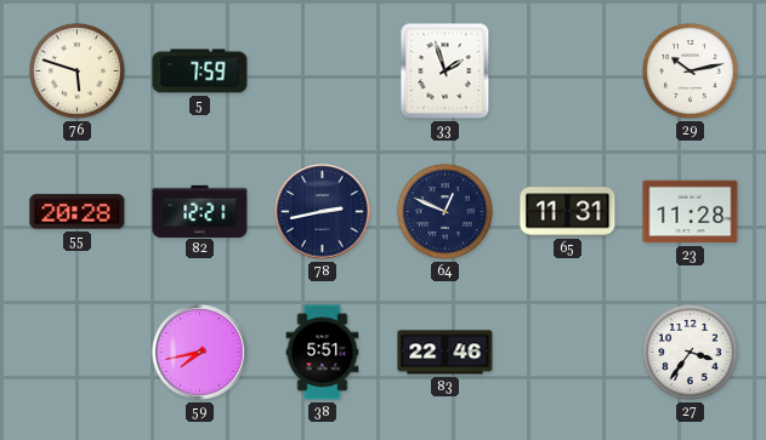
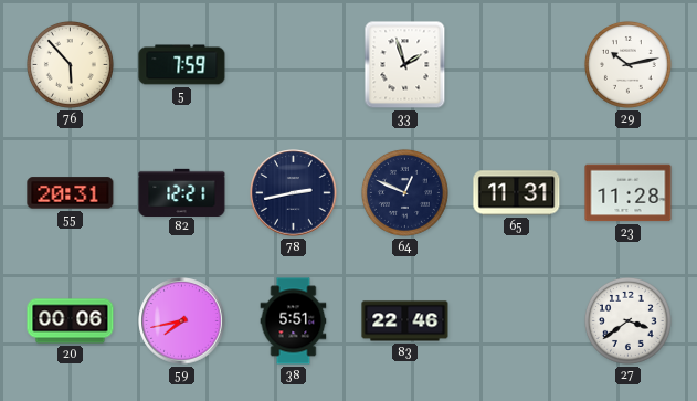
76: 5:48 -> 5:53 (70, 64)
55: 20:28 -> 20:31 (71, 193)
20: none -> 00:06 (71, 321)
27: 3:36 -> 3:39 (627, 320)
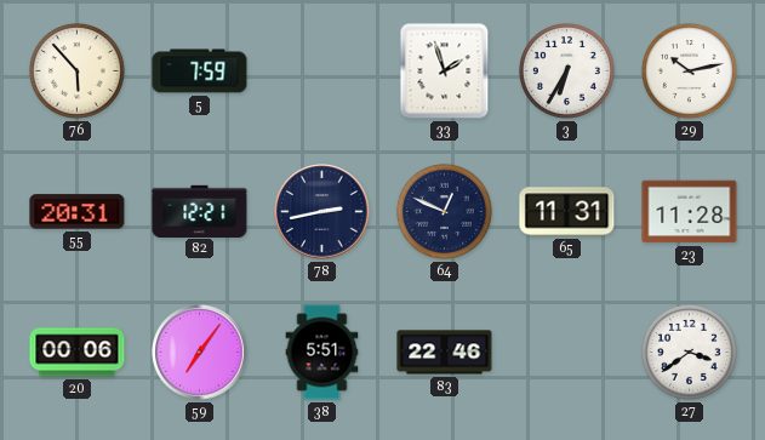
3: none -> 6:35 (566, 70)
59: 7:43 -> 7:06 (200, 353)
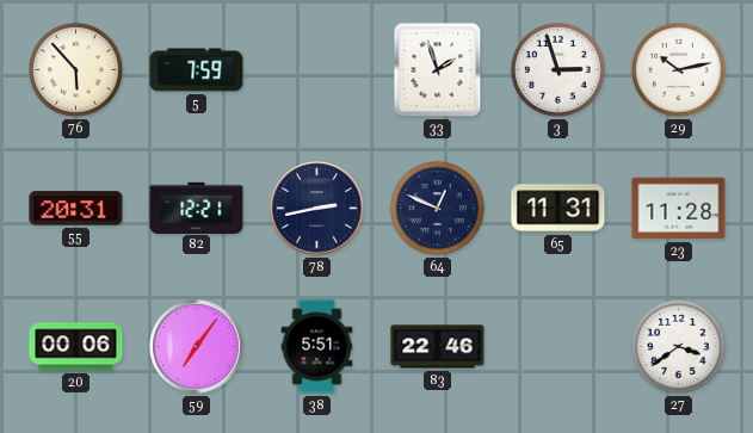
3: 6:35 -> 2:57 (557, 69)
